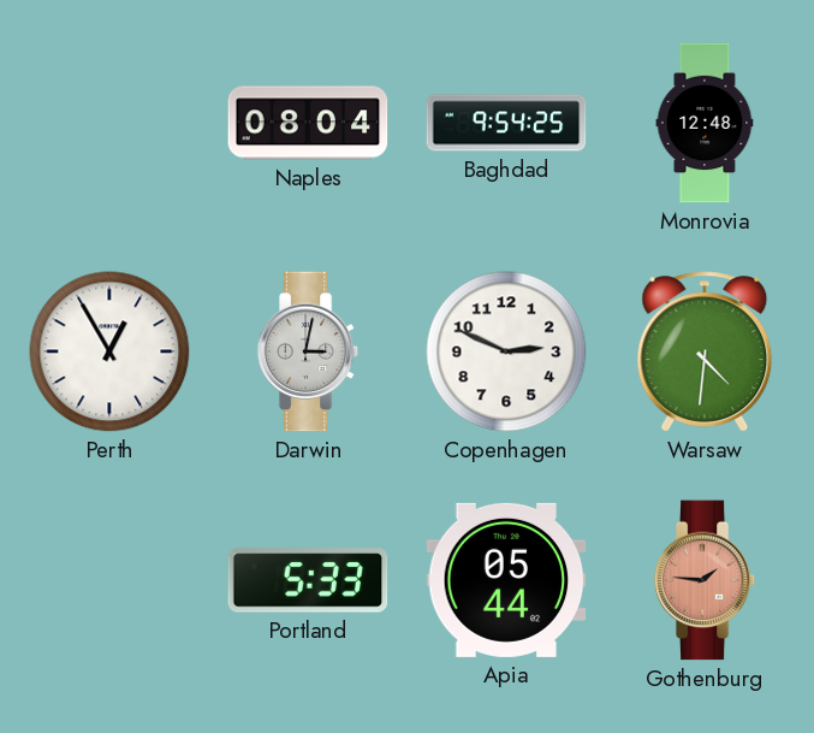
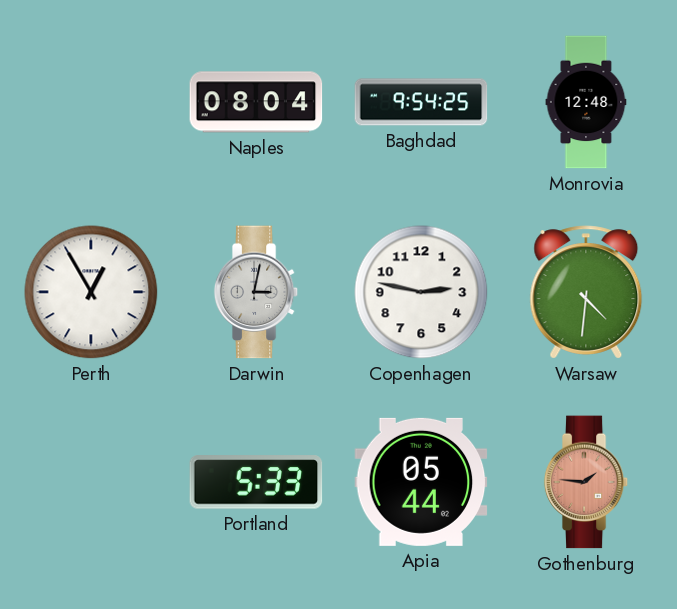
Copenhagen: 2:49 -> 2:47 (421, 292)
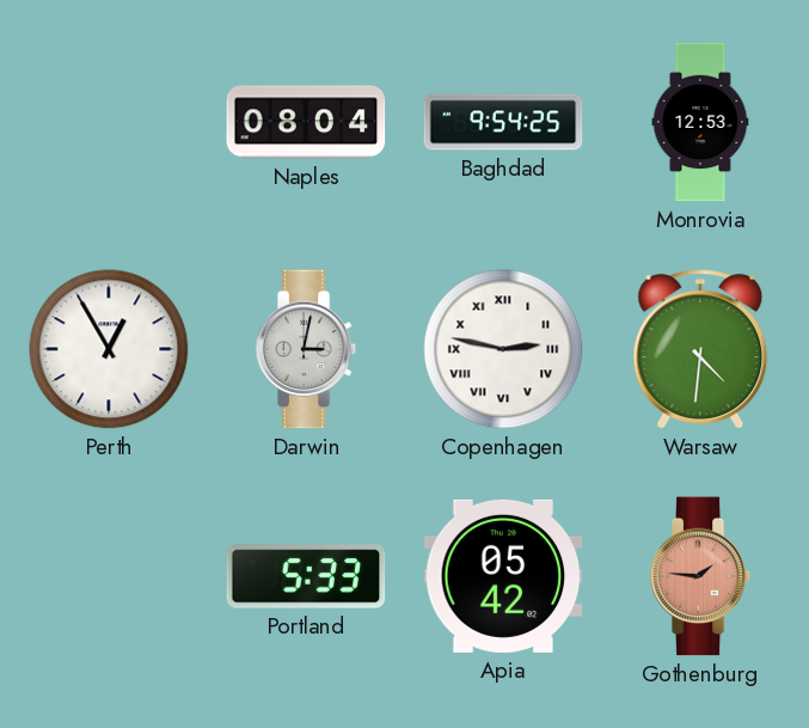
Monrovia: 12:48 -> 12:53 (700, 122)
Copenhagen numerals: Arabic -> Roman (503, 349)
Apia: 05:44 -> 05:42 (503, 576)
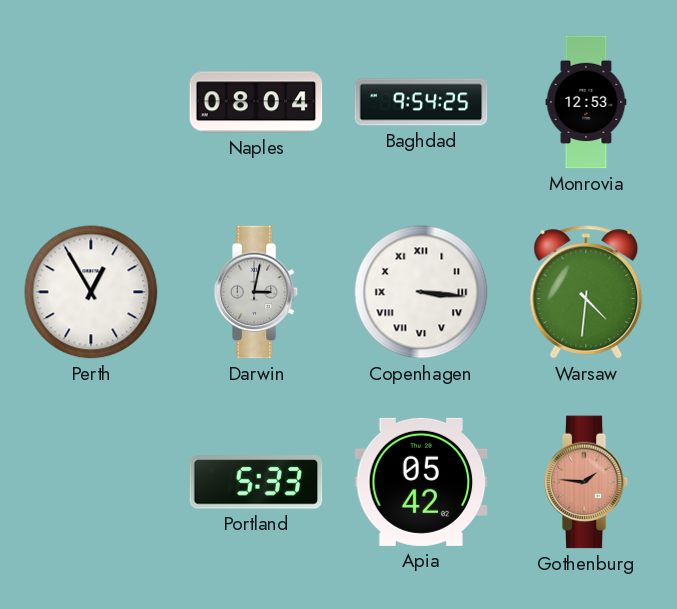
Copenhagen: 2:47 -> 3:16 (421, 292)
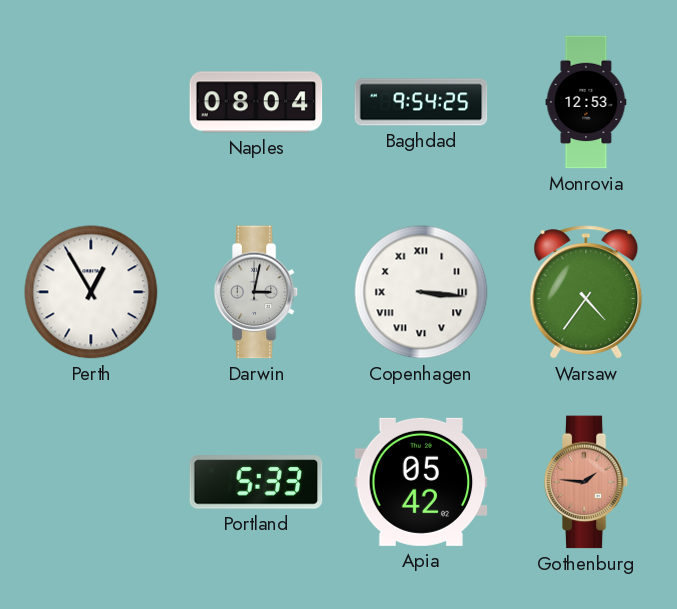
Warsaw: 4:31 -> 4:36 (586, 292)
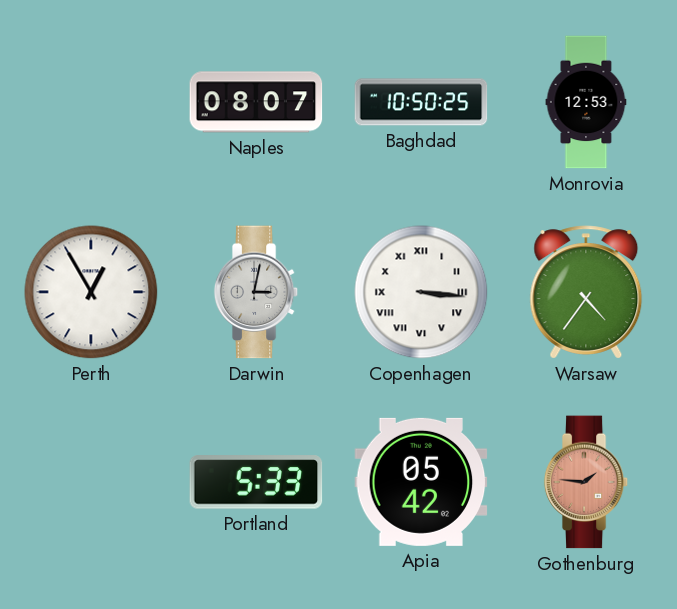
Naples: 08:04 -> 08:07 (256, 102)
Baghdad: 9:54 -> 10:50 (421, 102)
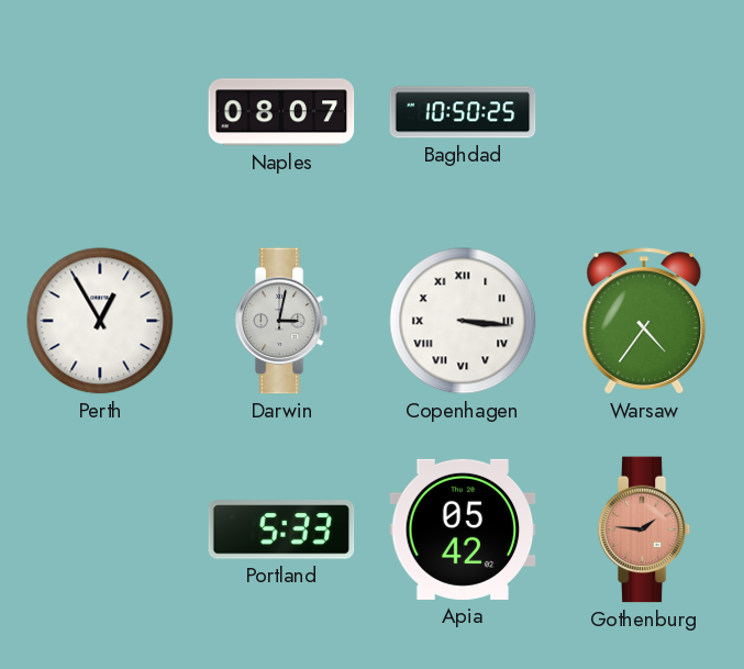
Monrovia: 12:53 -> none (586, 102)
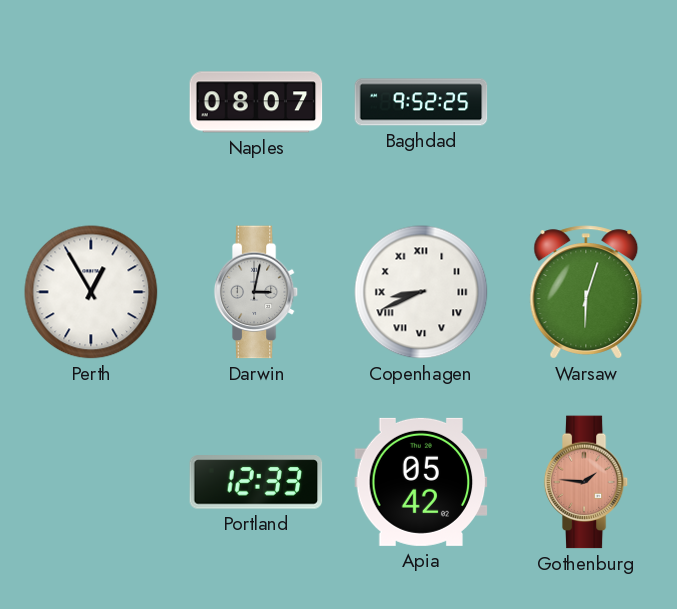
Baghdad: 10:50 -> 9:52 (421, 102)
Copenhagen: 3:16 -> 8:41 (421, 292)
Warsaw: 4:36 -> 6:03 (586, 292)
Portland: 5:33 -> 12:33 (256, 482)
